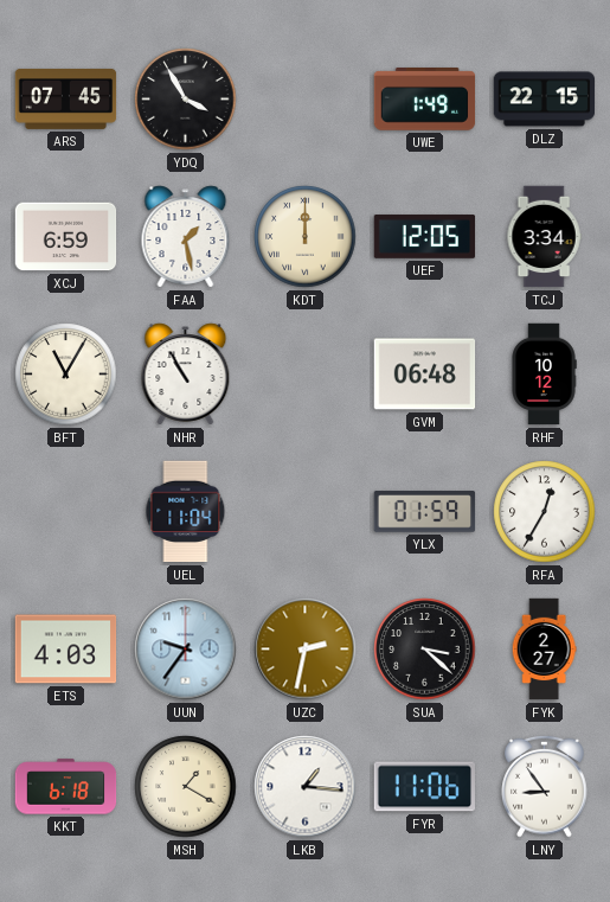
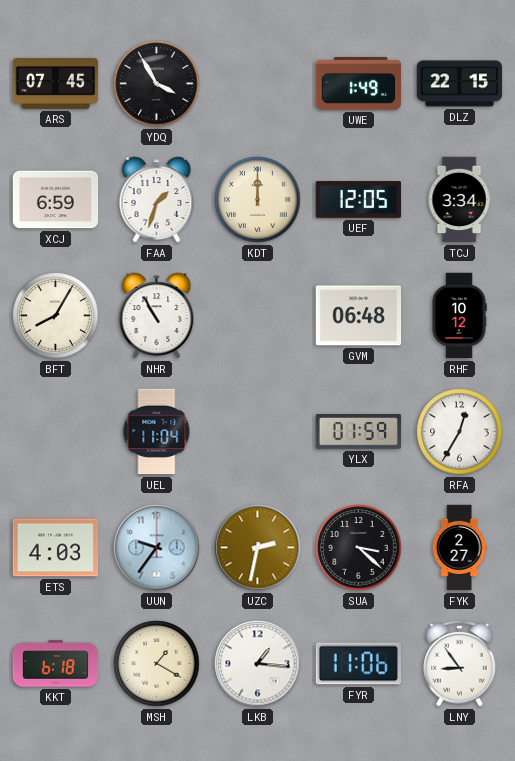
FAA: 1:28 -> 1:33 (157, 200)
BFT: 11:05 -> 8:05 (56, 316)
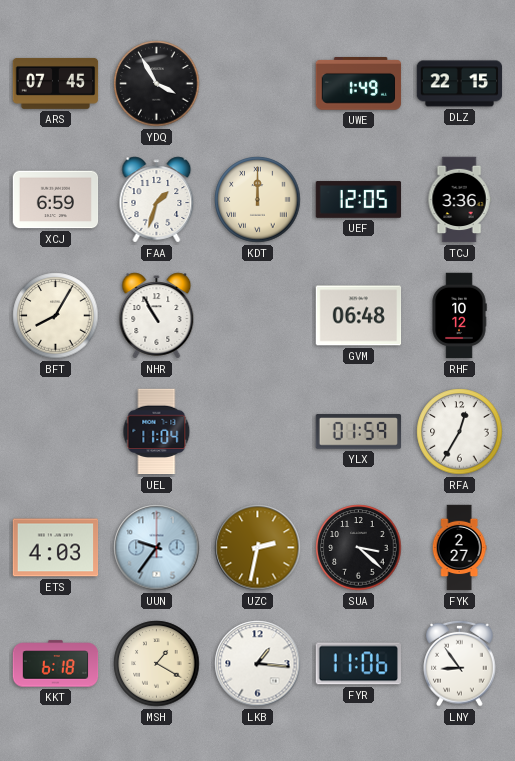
TCJ: 3:34 -> 3:36 (459, 200)
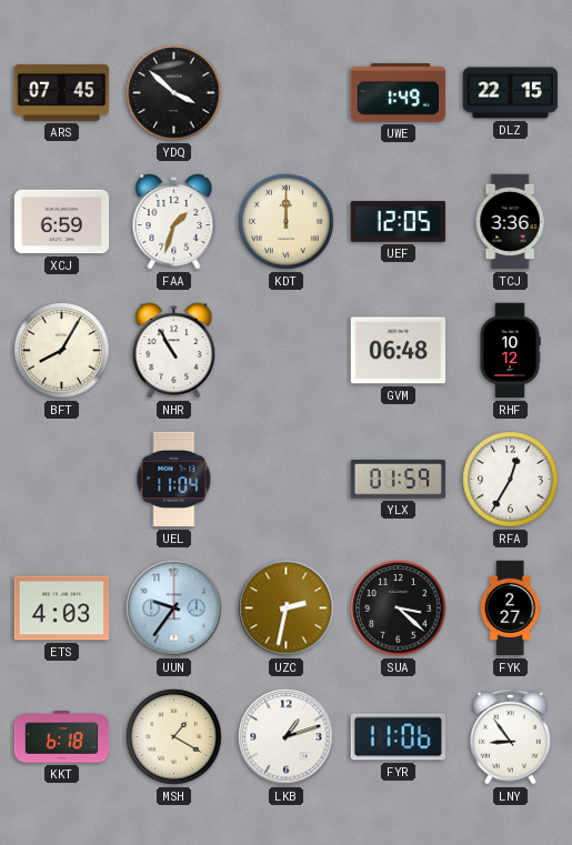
YDQ: 3:55 -> 3:52 (174, 93)
LKB: 1:16 -> 1:12 (287, 737)
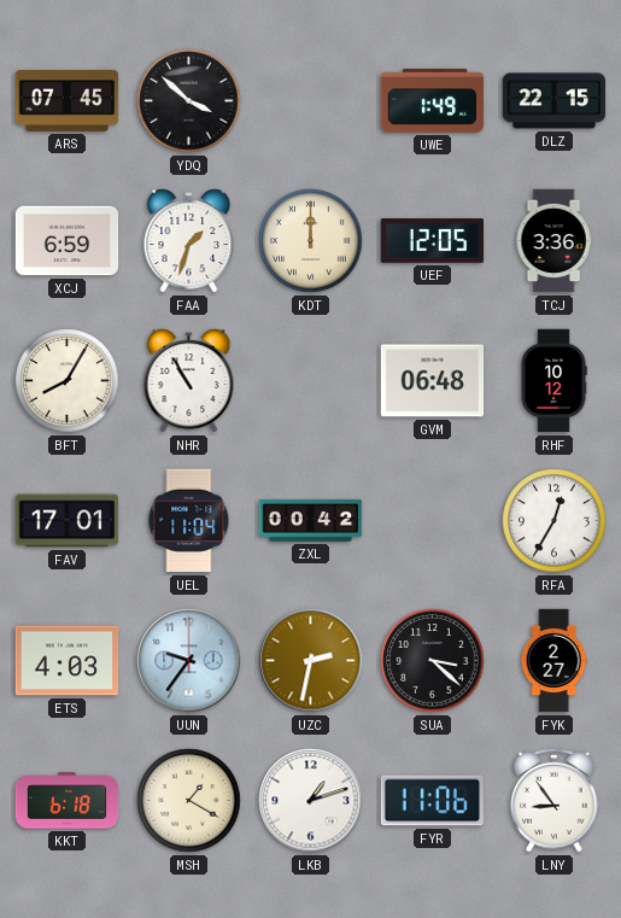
FAV: none -> 17:01 (68, 521)
ZXL: none -> 00:42 (311, 521)
YLX: 01:59 -> none (399, 480)
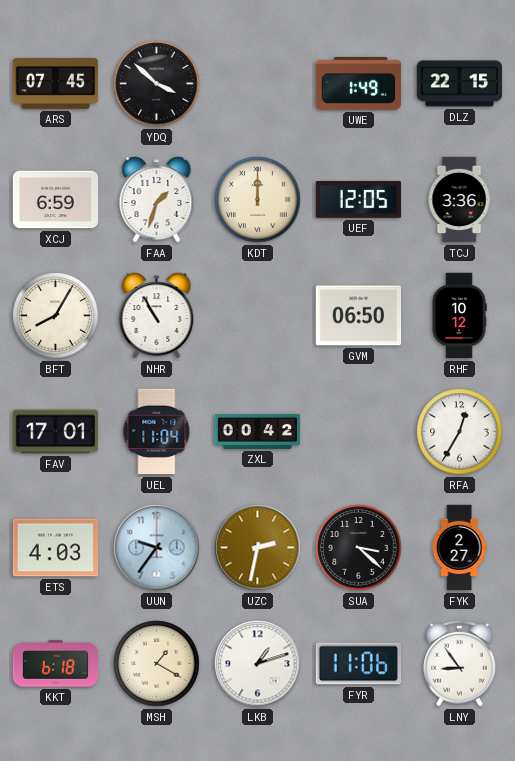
GVM: 06:48 -> 06:50 (359, 316)
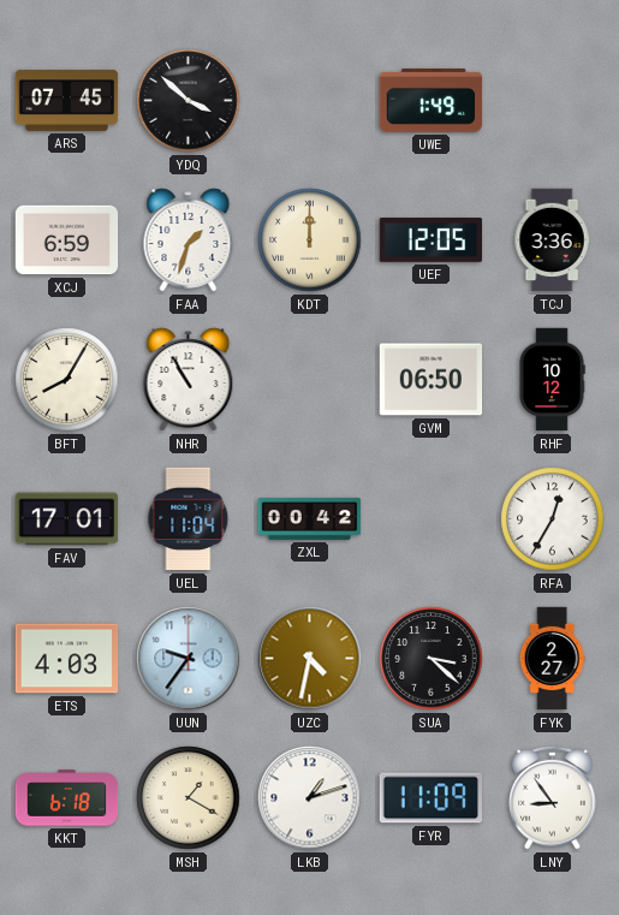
DLZ: 22:15 -> none (460, 84)
UZC: 2:32 -> 4:32 (310, 659)
FYR: 11:06 -> 11:09 (430, 798)
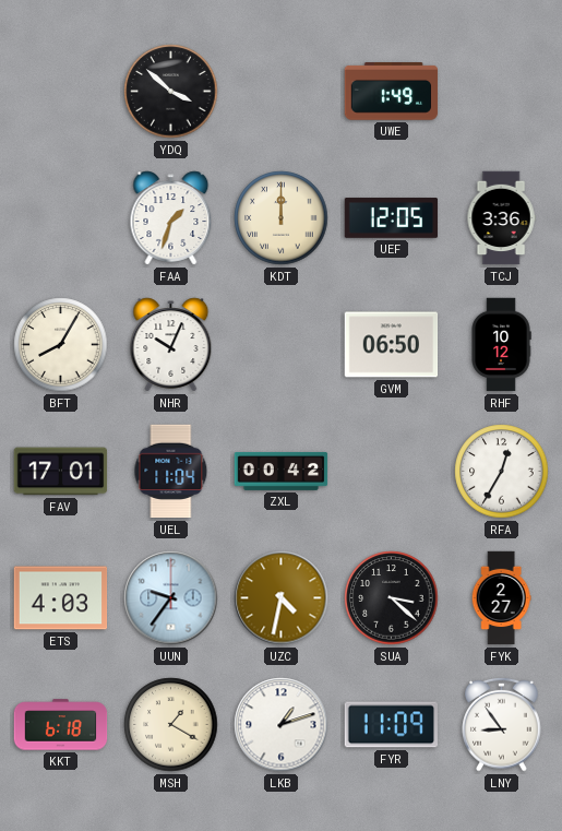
ARS: 07:45 -> none (67, 100)
XCJ: 6:59 -> none (67, 240)
NHR: 10:55 -> 10:04 (171, 345)
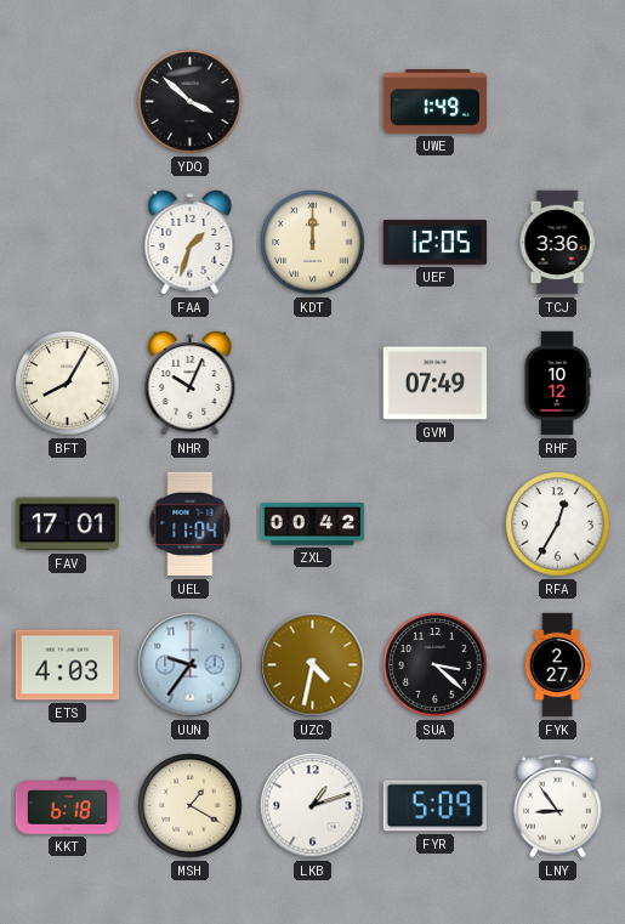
GVM: 06:50 -> 07:49 (436, 384)
FYR: 11:09 -> 5:09 (434, 806)
